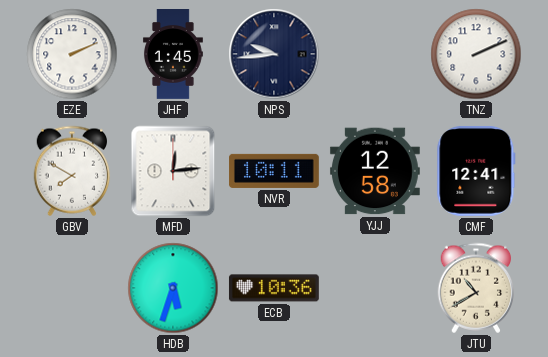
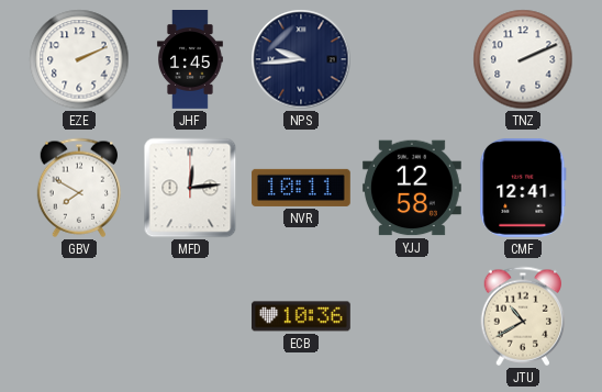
HDB: 5:33 -> none (173, 288)
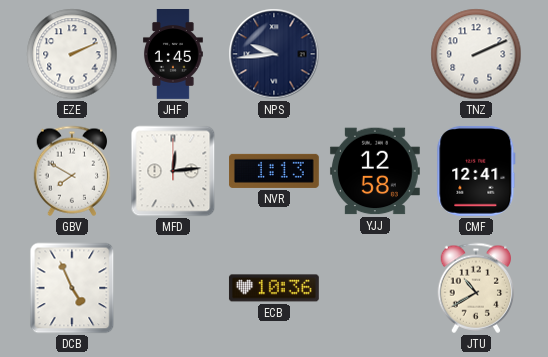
NVR: 10:11 -> 1:13 (275, 171)
DCB: none -> 4:56 (72, 288)
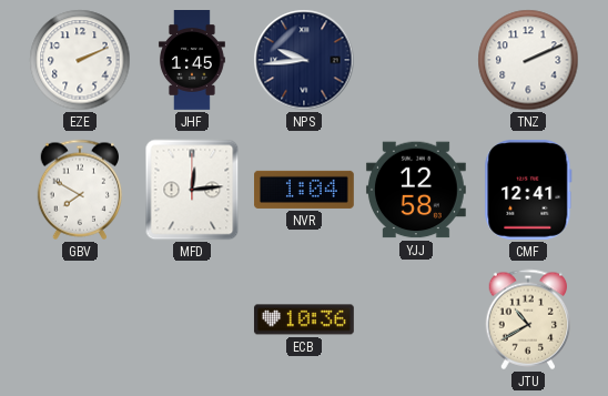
NVR: 1:13 -> 1:04 (305, 190)
DCB: 4:56 -> none (72, 288)
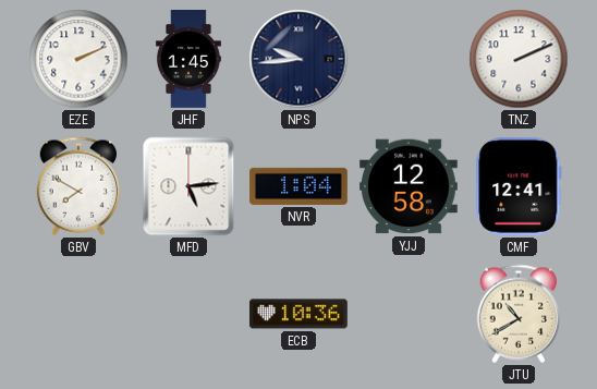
MFD: 12:14 -> 5:14 (188, 186)
